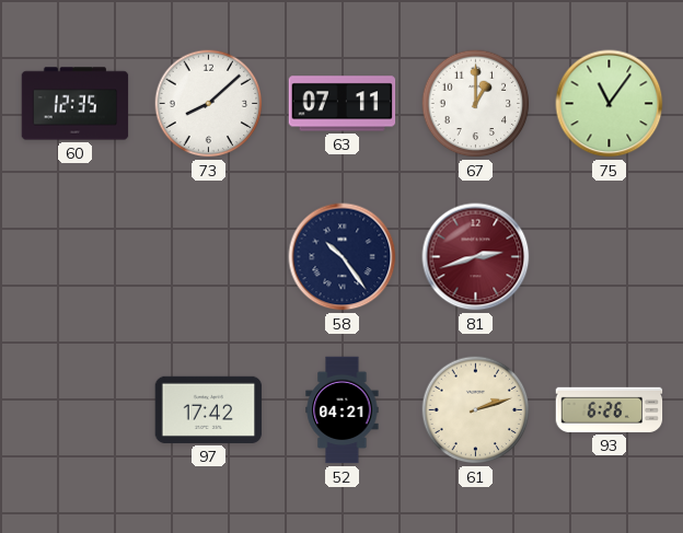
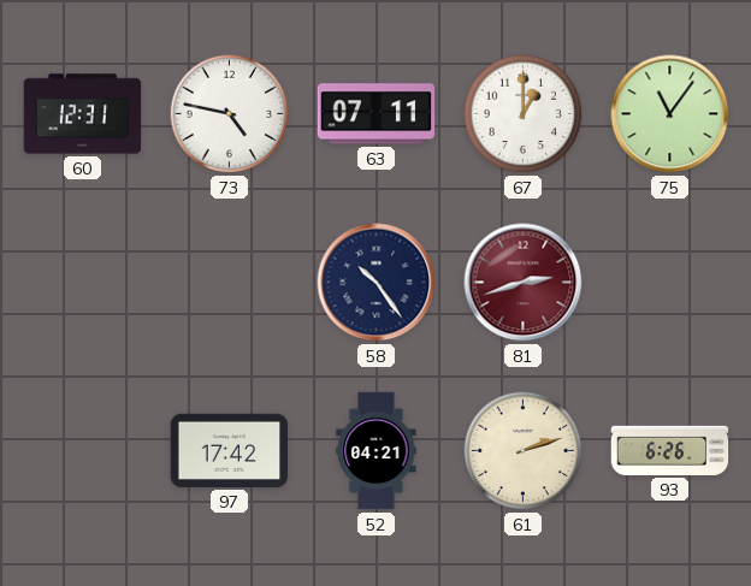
60: 12:35 -> 12:31 (83, 114)
73: 8:08 -> 4:47 (230, 114)
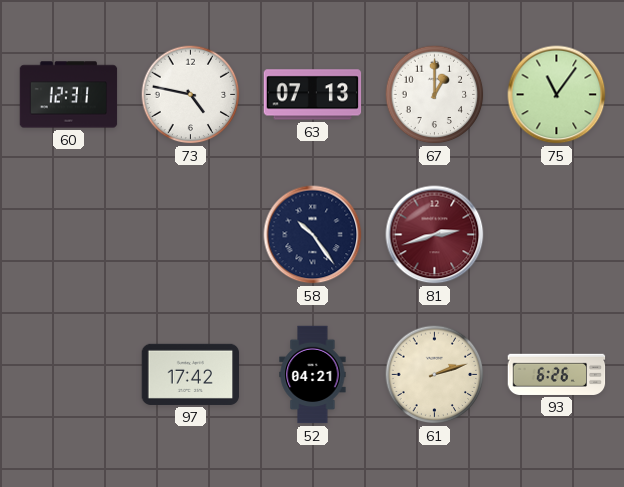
63: 07:11 -> 07:13 (313, 95)
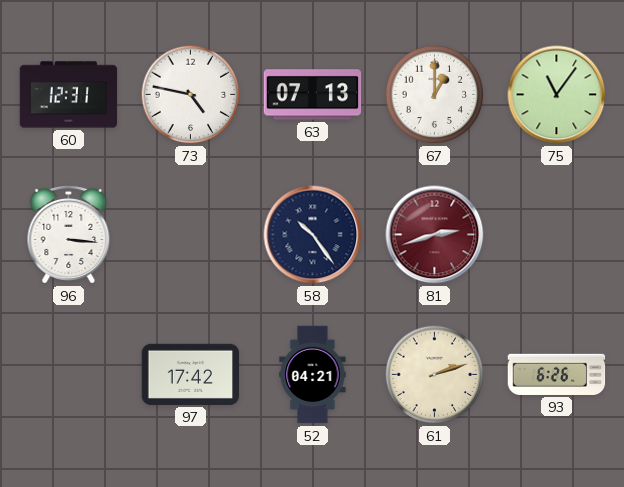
96: none -> 3:16 (69, 234)
